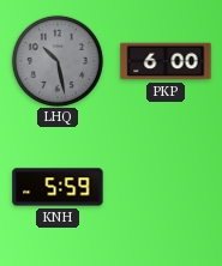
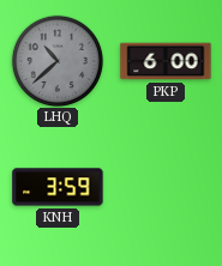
LHQ: 10:28 -> 10:38 (56, 60)
KNH: 5:59 -> 3:59 (58, 187)
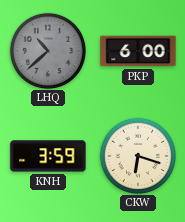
CKW: none -> 6:18 (137, 155)
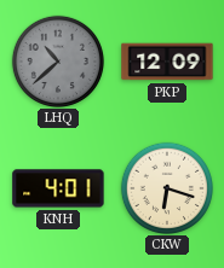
PKP: 6:00 -> 12:09 (167, 62)
KNH: 3:59 -> 4:01 (58, 188)
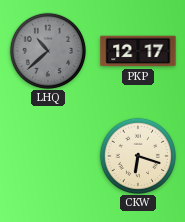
PKP: 12:09 -> 12:17 (138, 51)
KNH: 4:01 -> none (58, 188)
